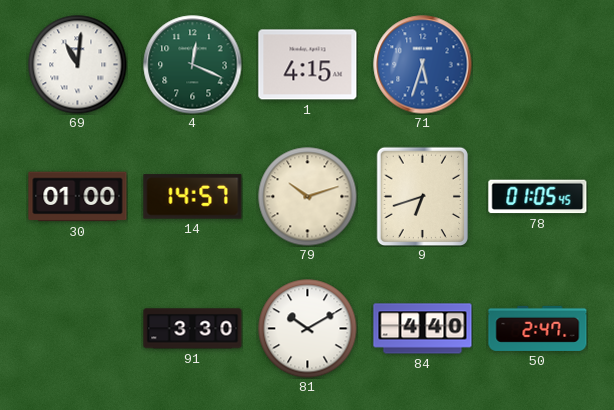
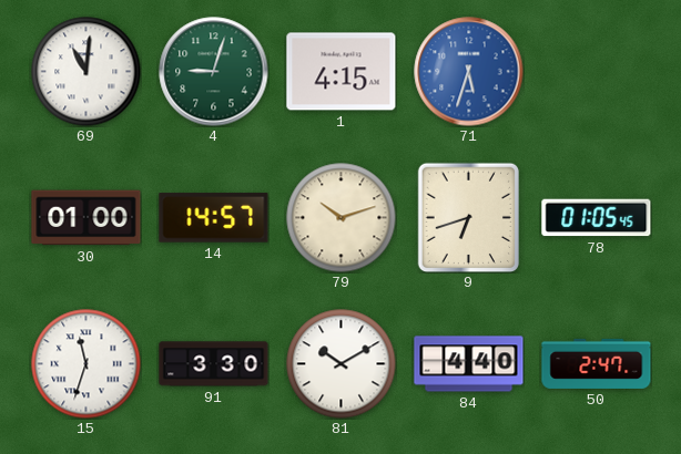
4: 12:19 -> 9:03 (214, 72)
15: none -> 11:33 (87, 364)
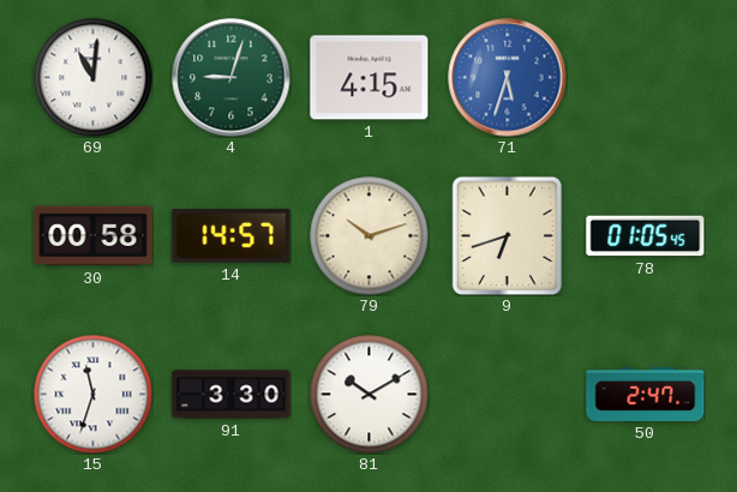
30: 01:00 -> 00:58 (94, 236)
84: 4:40 -> none (469, 364)
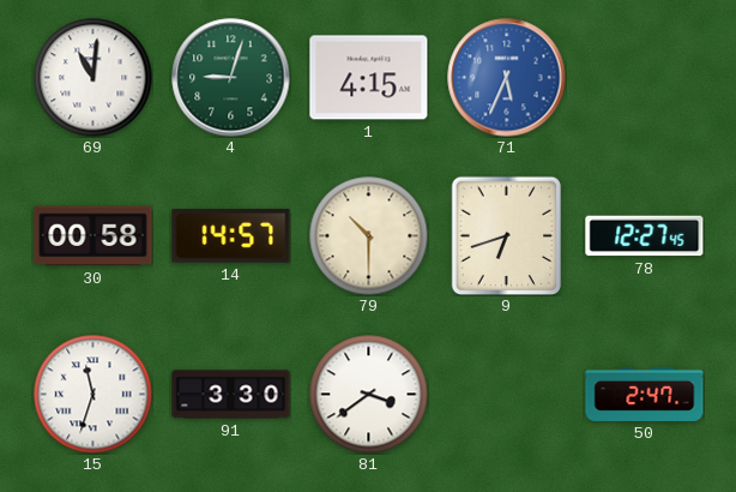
71: 5:33 -> 5:34 (507, 78)
79: 10:12 -> 10:30 (369, 236)
78: 01:05 -> 12:27 (645, 236)
81: 10:10 -> 3:39 (369, 395)
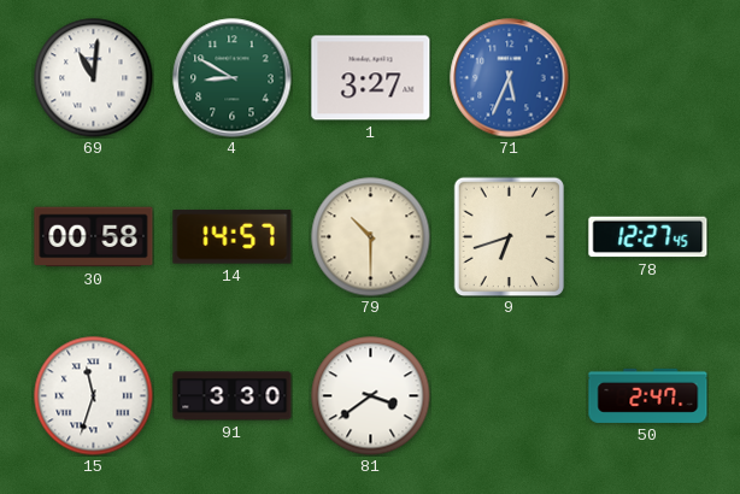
4: 9:03 -> 8:50 (233, 78)
1: 4:15 -> 3:27 (371, 78)
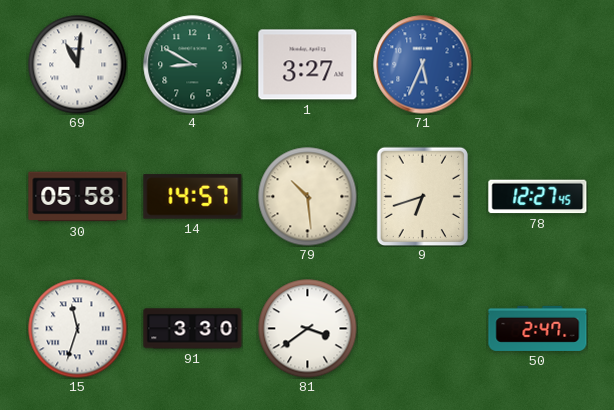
30: 00:58 -> 05:58 (78, 197)
79: 10:30 -> 10:29 (308, 197)
